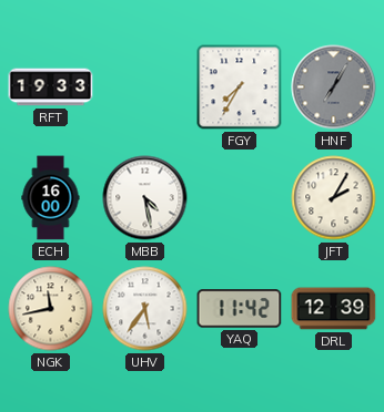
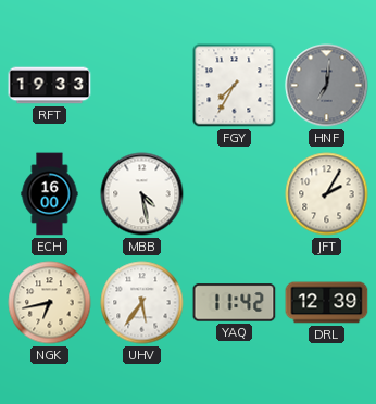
HNF: 7:05 -> 7:01 (327, 86)
NGK: 11:43 -> 6:43 (50, 303)
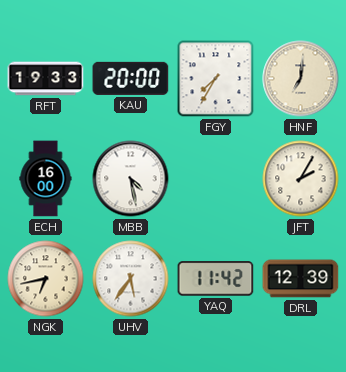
KAU: none -> 20:00 (131, 78)
HNF dial: grey -> cream (301, 79)
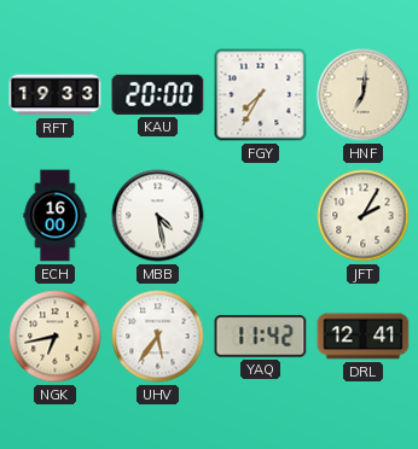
DRL: 12:39 -> 12:41 (364, 337)
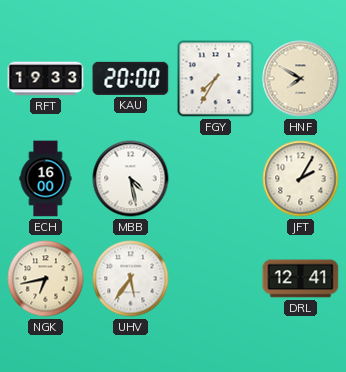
HNF: 7:01 -> 7:50 (301, 79)
YAQ: 11:42 -> none (261, 337)
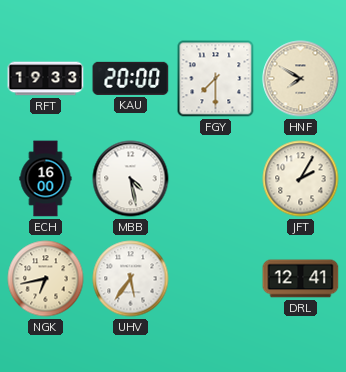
FGY: 7:35 -> 7:30 (216, 79)
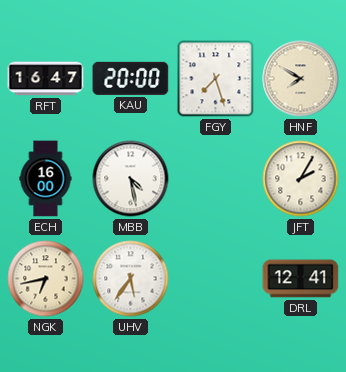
RFT: 19:33 -> 16:47 (46, 79)
FGY: 7:30 -> 7:27 (216, 79)
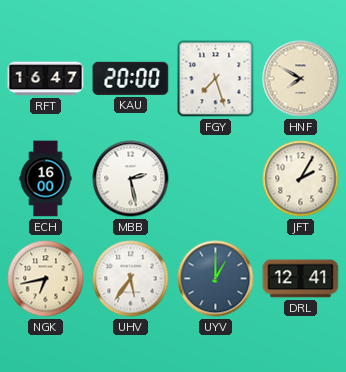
MBB: 4:28 -> 2:28 (131, 179)
UYV: none -> 1:00 (216, 279)
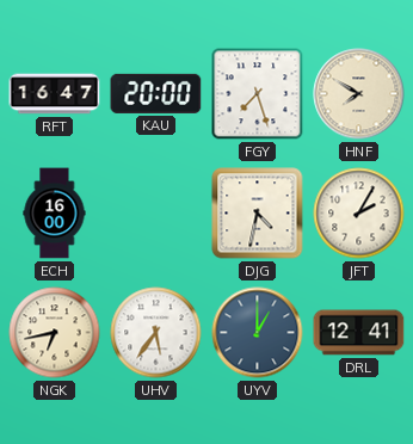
MBB: 2:28 -> none (131, 179)
DJG: none -> 4:32 (258, 214)
